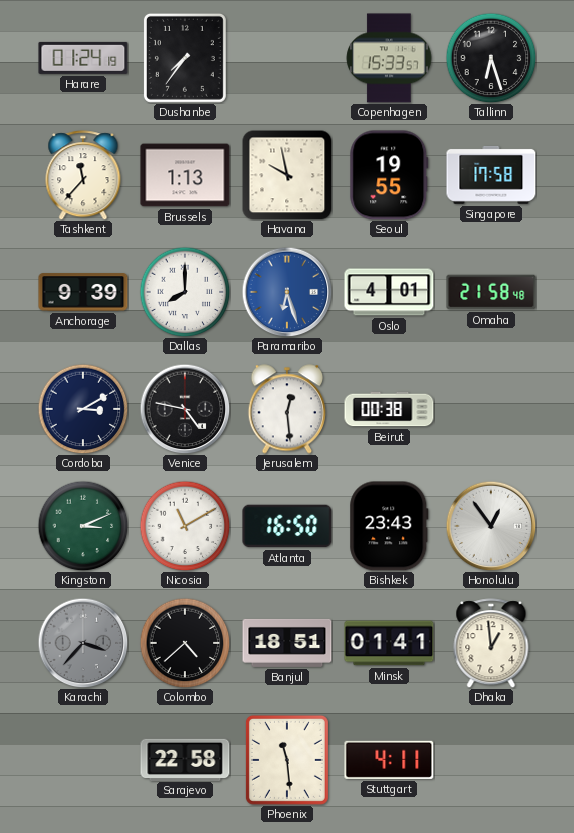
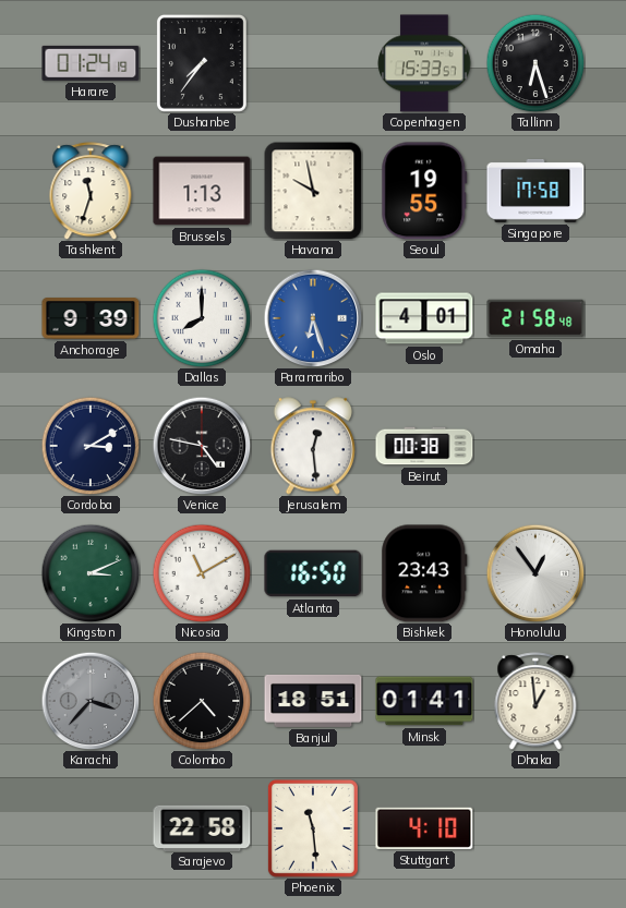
Tashkent: 11:37 -> 11:33 (91, 191)
Stuttgart: 4:11 -> 4:10 (424, 828)
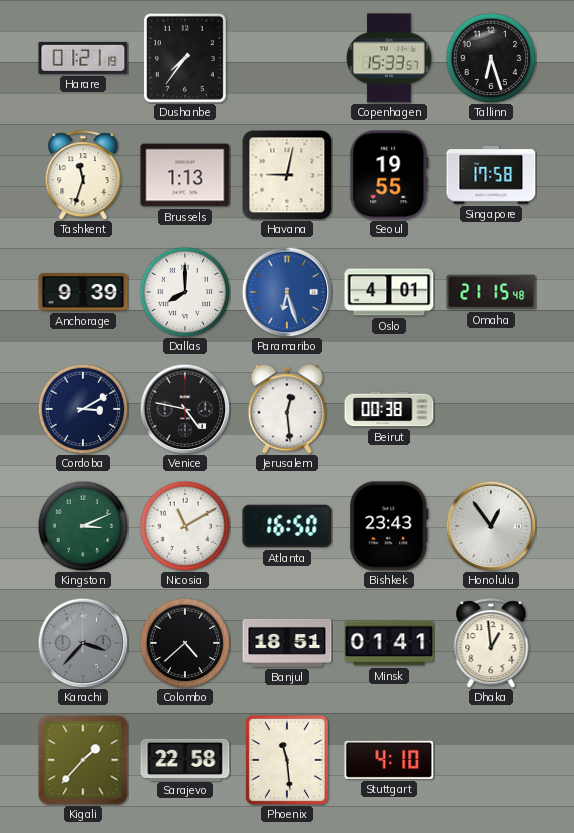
Harare: 01:24 -> 01:21 (83, 58)
Havana: 9:58 -> 9:02 (287, 175)
Omaha: 21:58 -> 21:15 (491, 292)
Kigali: none -> 1:37 (83, 760)
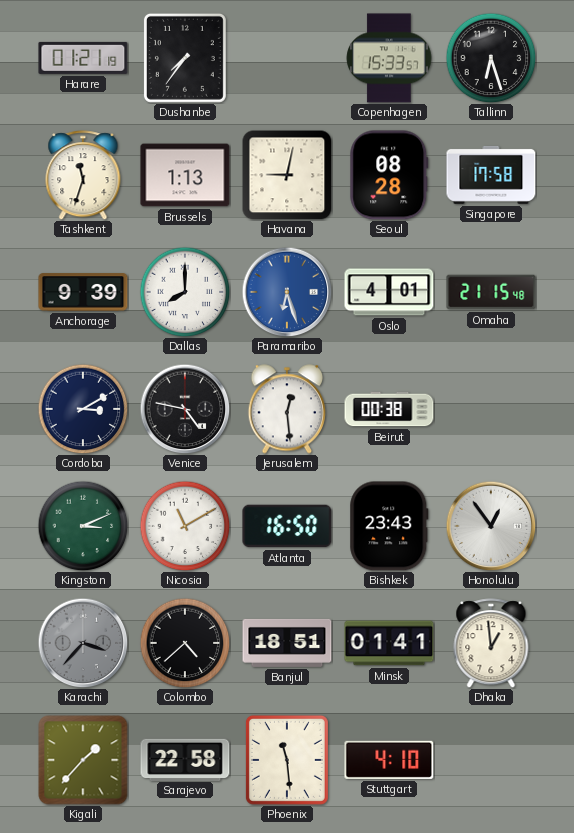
Seoul: 19:55 -> 08:28 (389, 175)
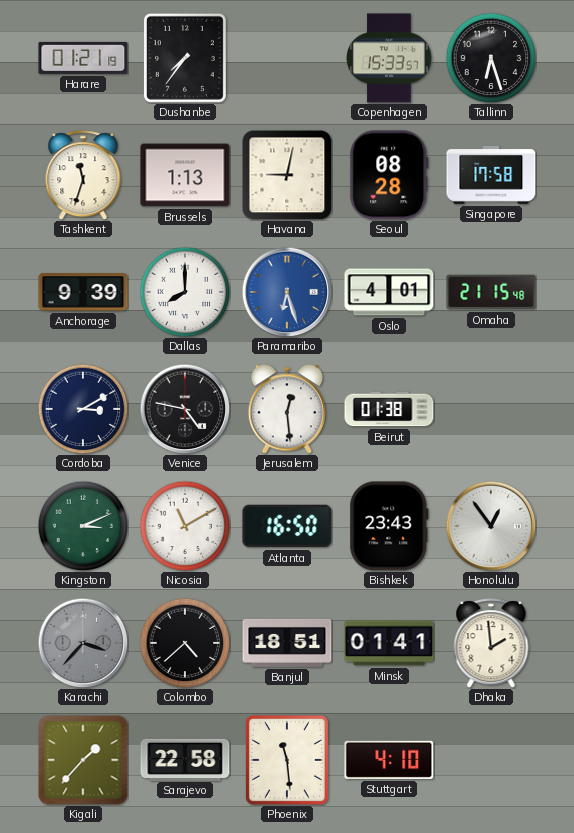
Beirut: 00:38 -> 01:38 (389, 409)
Dhaka: 12:59 -> 1:59 (491, 643)
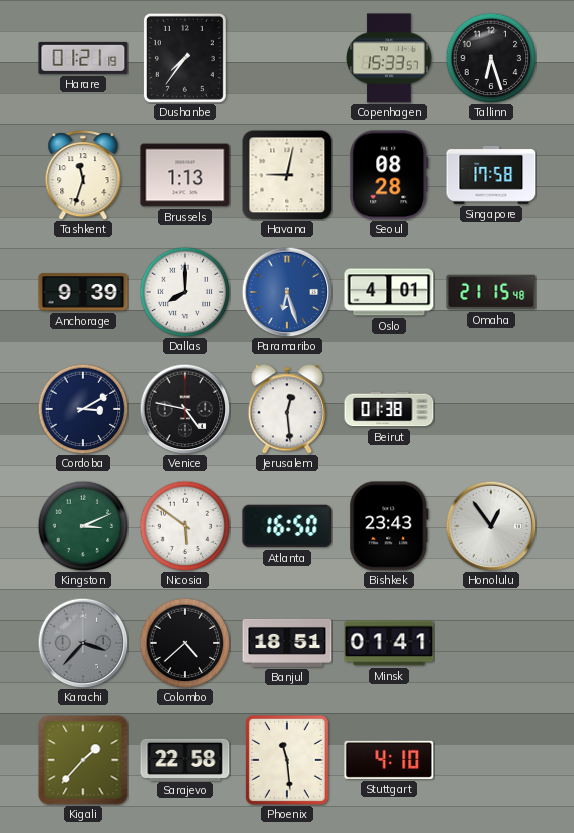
Nicosia: 11:10 -> 5:51 (185, 526)
Dhaka: 1:59 -> none (491, 643)
